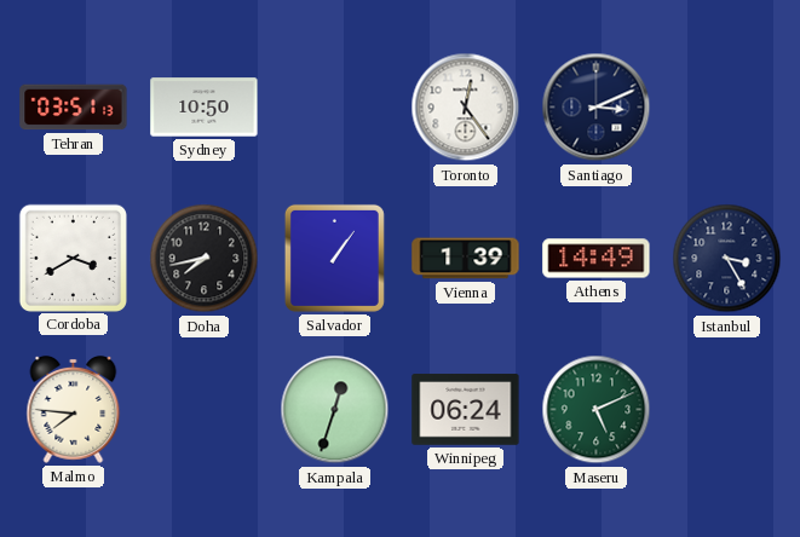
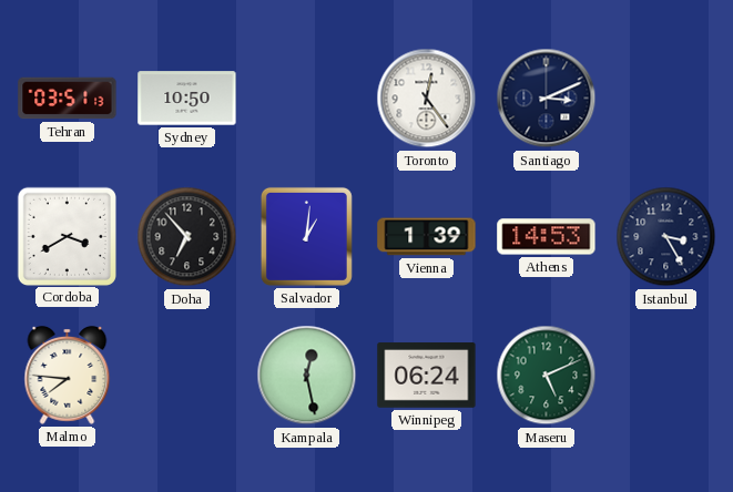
Doha: 7:43 -> 6:53 (187, 237)
Salvador: 1:06 -> 1:01 (306, 236)
Athens: 14:49 -> 14:53 (547, 237)
Kampala: 12:33 -> 12:28 (307, 376)
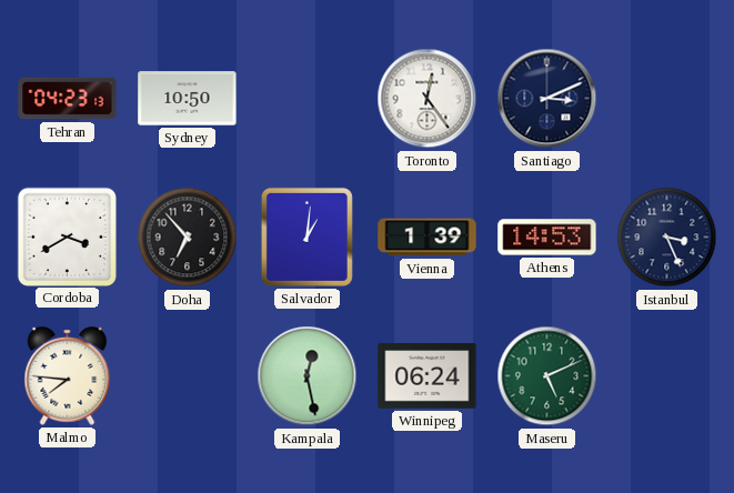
Tehran: 03:51 -> 04:23 (68, 99)
Istanbul: 3:25 -> 3:26 (667, 238)
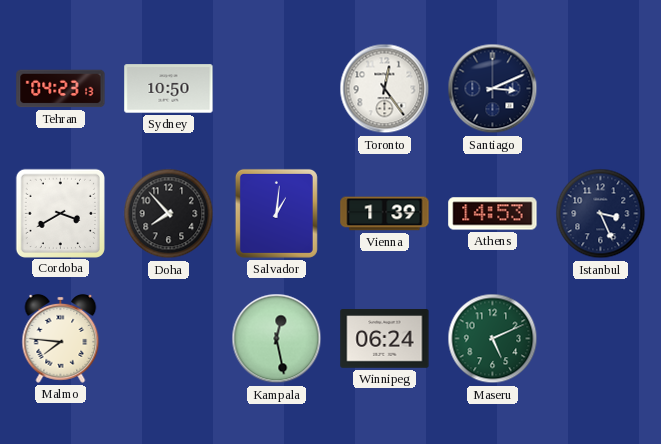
Doha: 6:53 -> 7:53 (169, 214)
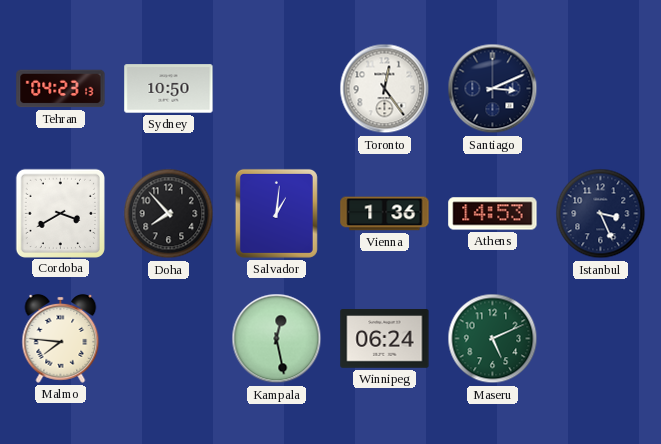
Vienna: 1:39 -> 1:36 (385, 214)
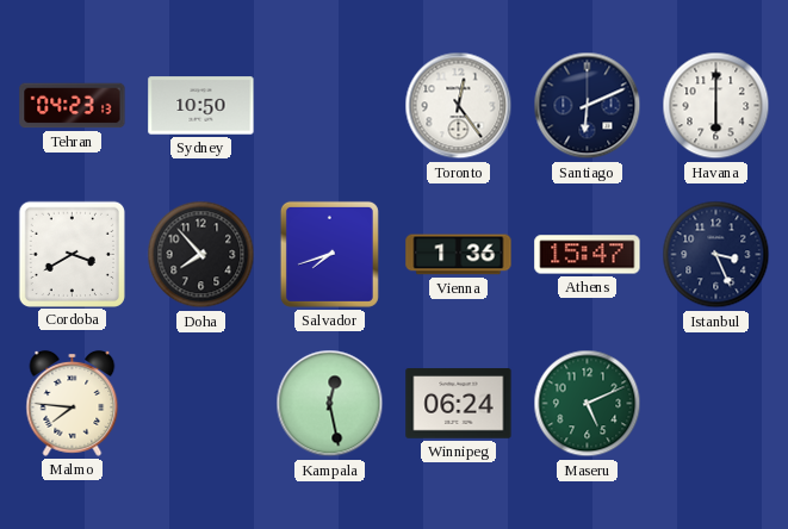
Santiago: 3:11 -> 6:11 (588, 106)
Havana: none -> 6:00 (716, 106)
Salvador: 1:01 -> 7:42 (329, 254)
Athens: 14:53 -> 15:47 (588, 255)
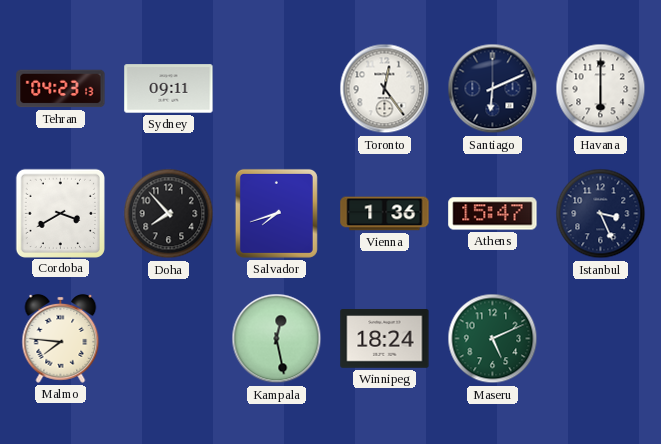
Sydney: 10:50 -> 09:11 (169, 89)
Winnipeg: 06:24 -> 18:24 (385, 339)
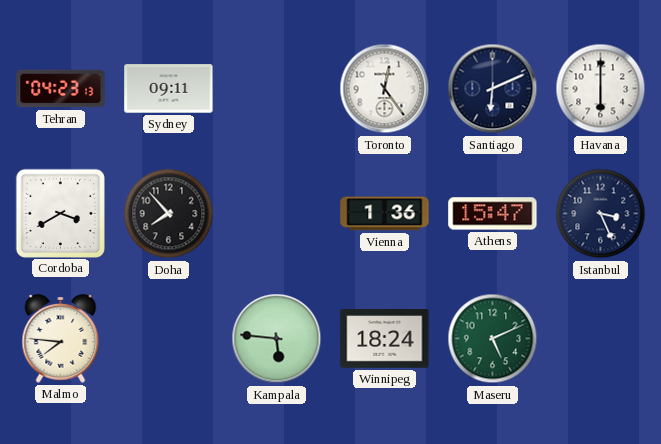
Salvador: 7:42 -> none (276, 213)
Kampala: 12:28 -> 5:46 (277, 339)
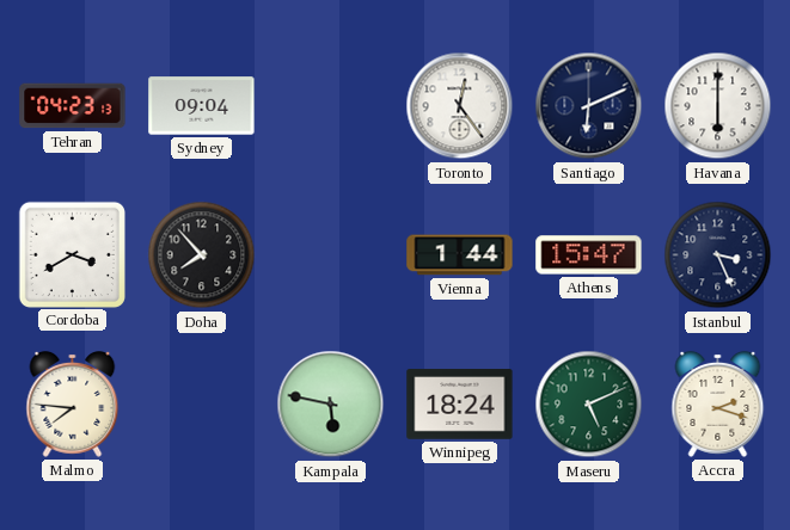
Sydney: 09:11 -> 09:04 (202, 106)
Vienna: 1:36 -> 1:44 (460, 255)
Kampala: 5:46 -> 5:47 (331, 405)
Accra: none -> 2:18 (718, 403)
